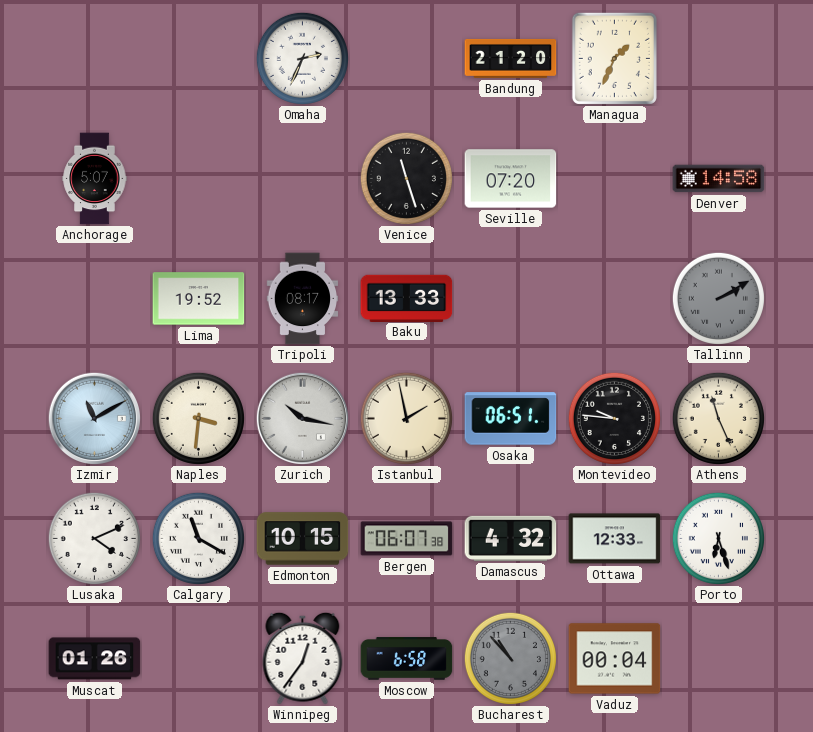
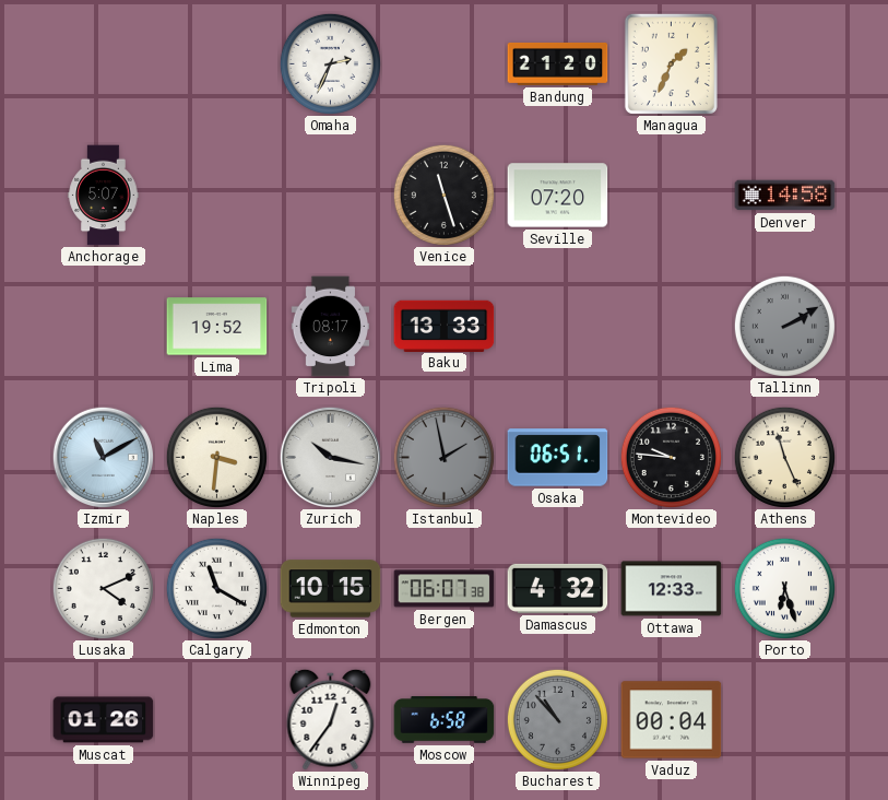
Istanbul dial: cream -> grey (443, 457)
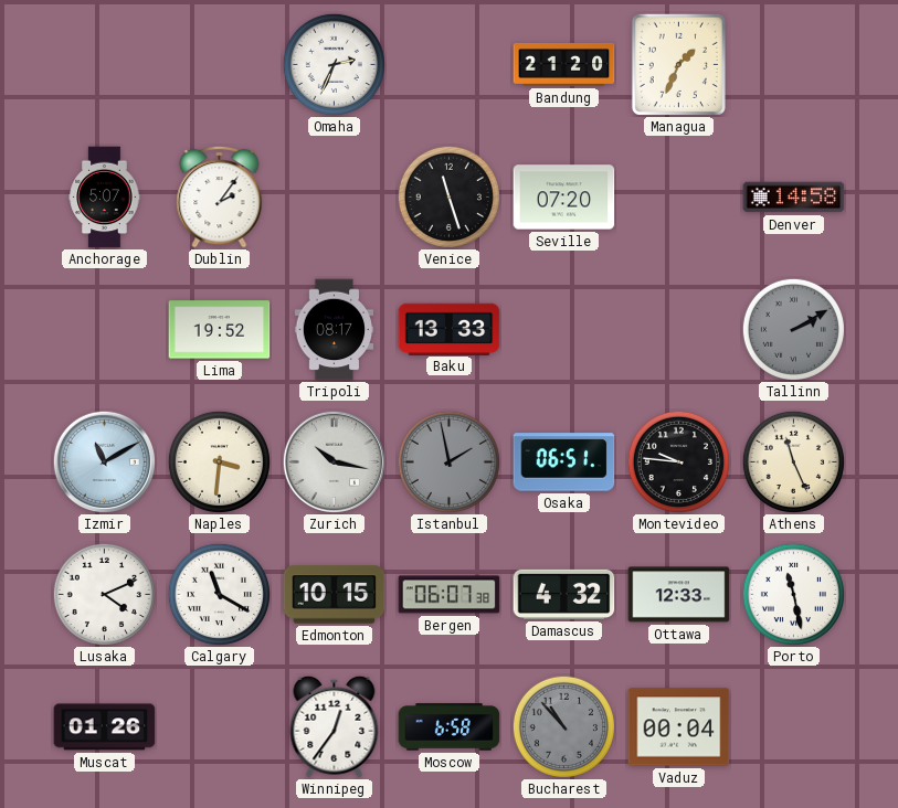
Dublin: none -> 2:06 (220, 196)
Porto: 6:27 -> 11:28 (793, 594)
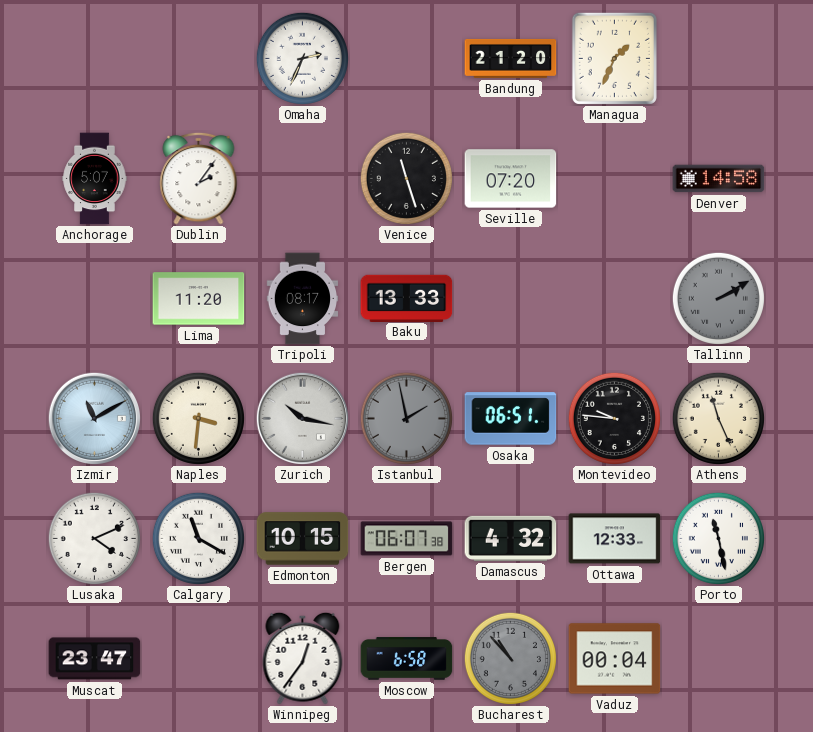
Lima: 19:52 -> 11:20 (199, 299)
Muscat: 01:26 -> 23:47 (95, 659)
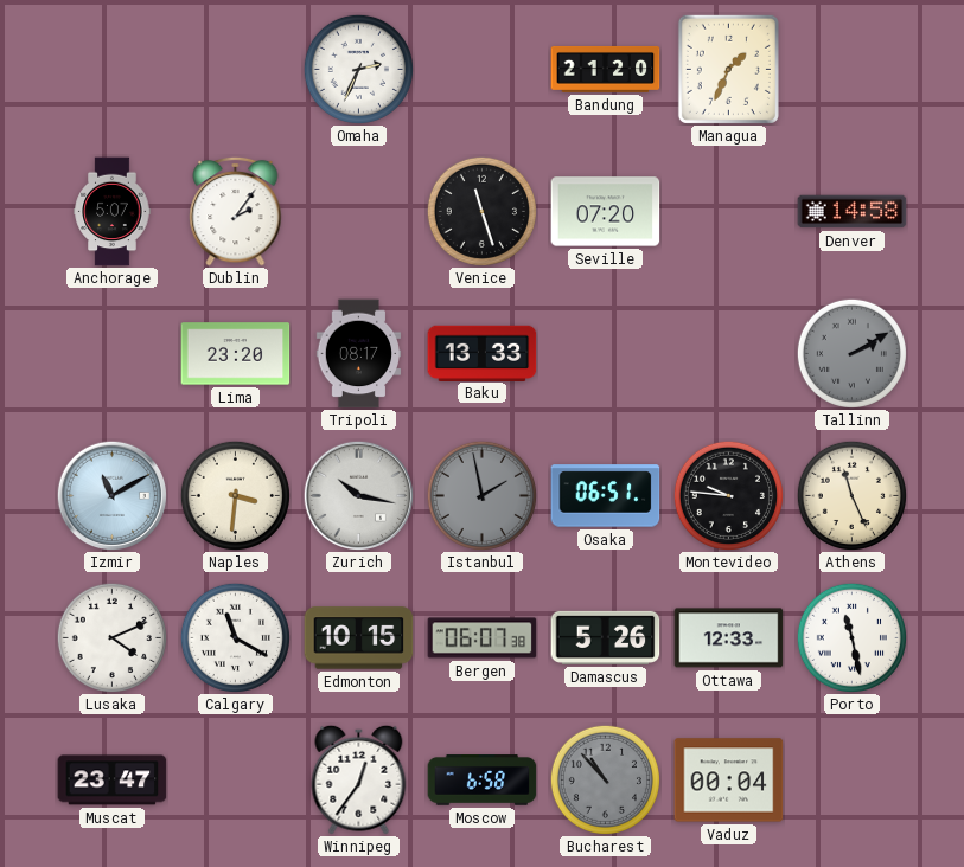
Lima: 11:20 -> 23:20 (236, 354)
Damascus: 4:32 -> 5:26 (606, 637)
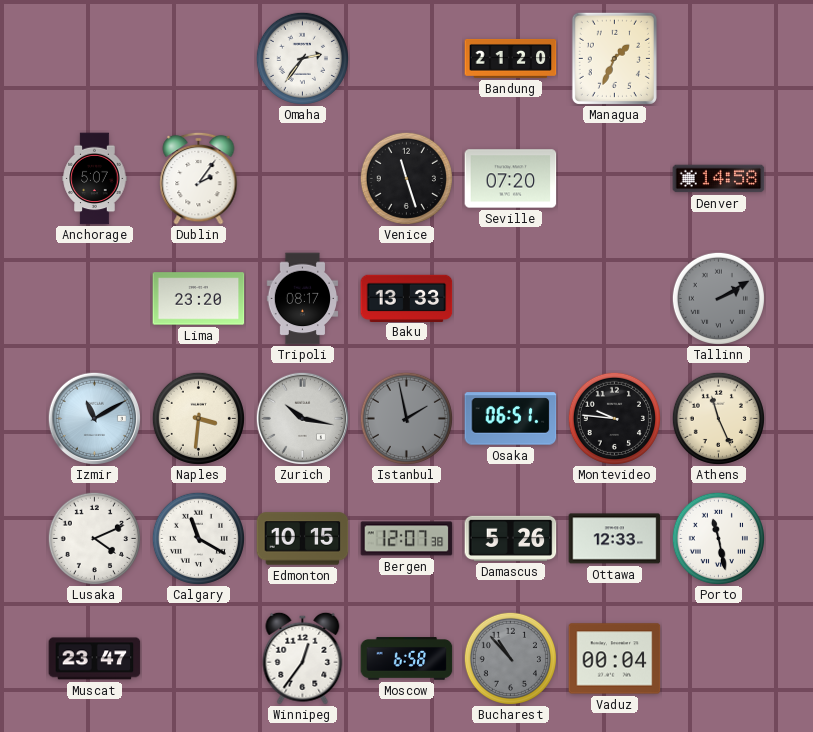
Omaha: 2:34 -> 2:36 (302, 58)
Bergen: 06:07 -> 12:07 (407, 539)
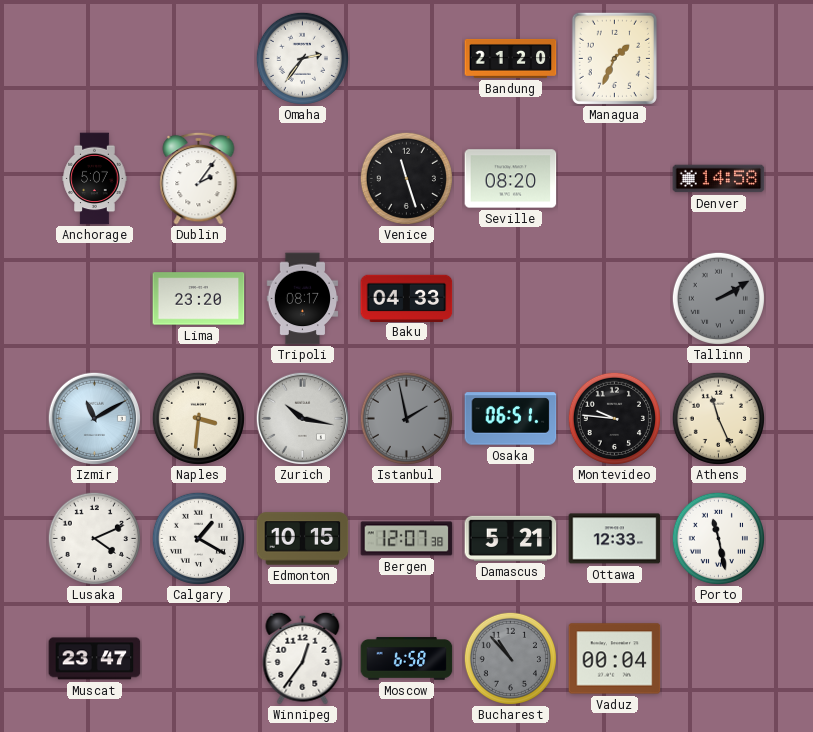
Seville: 07:20 -> 08:20 (511, 179)
Baku: 13:33 -> 04:33 (407, 298)
Calgary: 11:20 -> 1:20 (198, 538)
Damascus: 5:26 -> 5:21 (511, 538)
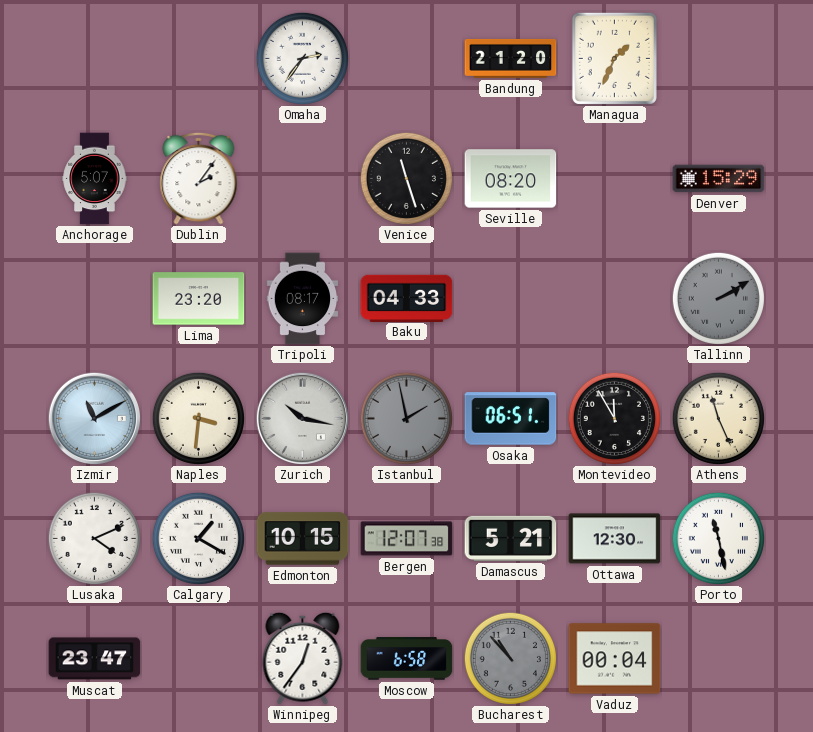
Denver: 14:58 -> 15:29 (719, 179)
Montevideo: 9:46 -> 11:55 (614, 418)
Ottawa: 12:33 -> 12:30 (615, 539)
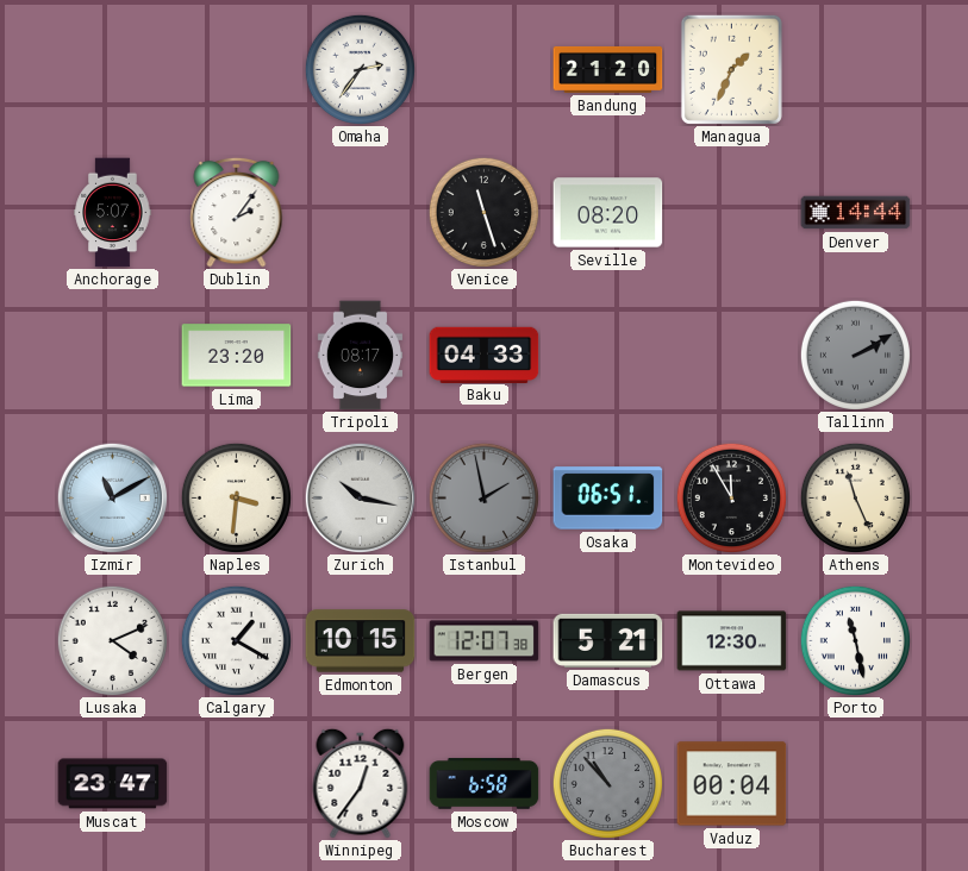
Denver: 15:29 -> 14:44 (856, 213)
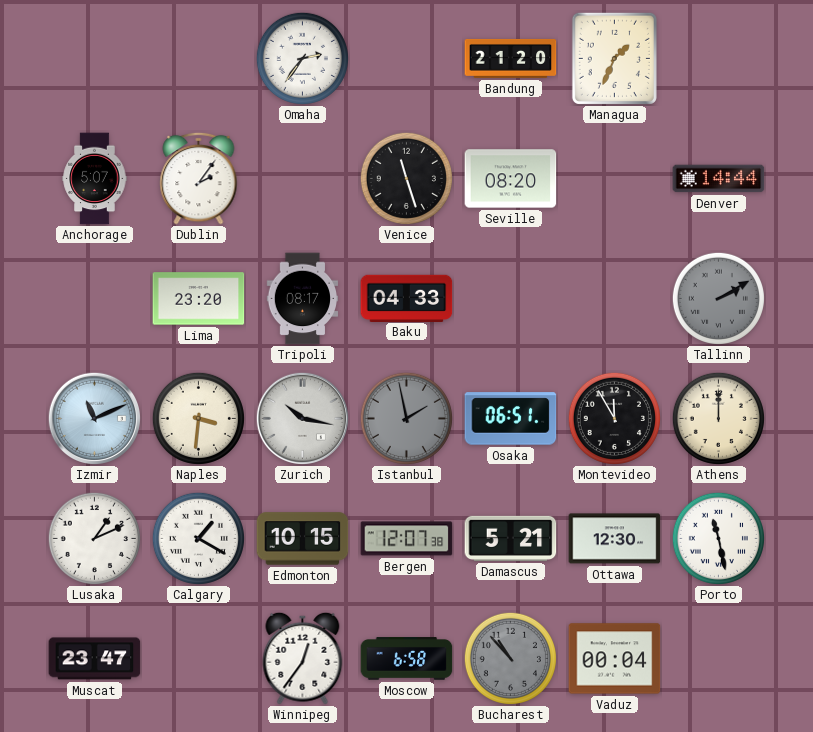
Izmir: 11:10 -> 11:11 (94, 418)
Athens: 11:26 -> 12:00 (718, 418)
Lusaka: 4:11 -> 1:11 (94, 538)
